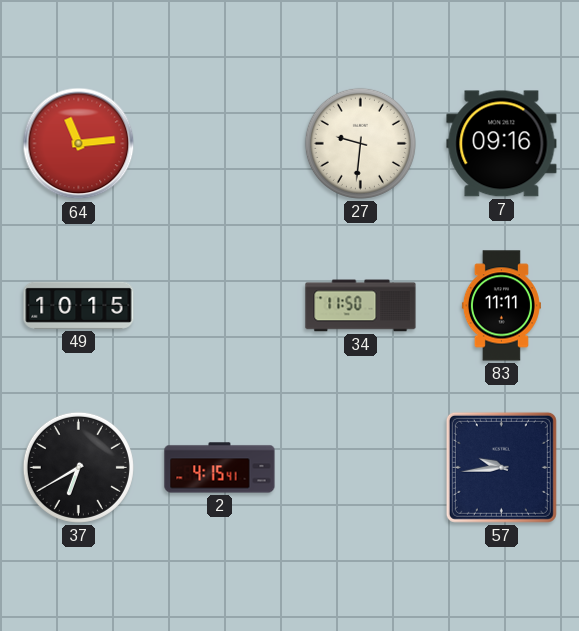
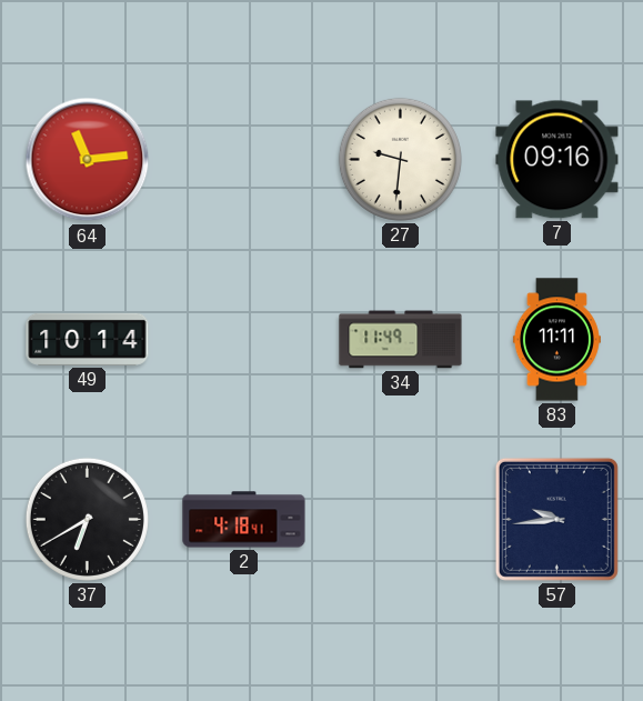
49: 10:15 -> 10:14 (88, 339)
34: 11:50 -> 11:49 (401, 340)
2: 4:15 -> 4:18 (244, 520)
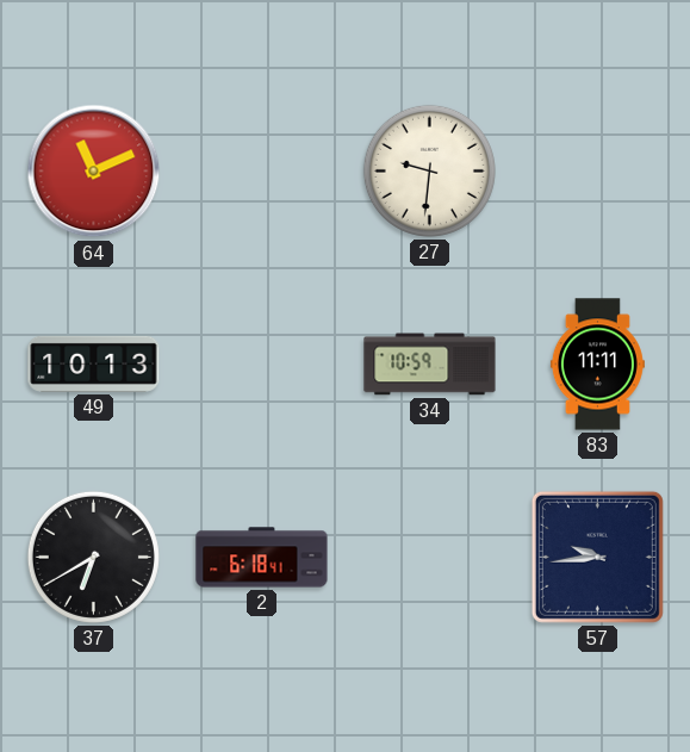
64: 11:14 -> 11:11 (94, 172)
7: 09:16 -> none (557, 160)
49: 10:14 -> 10:13 (94, 363)
34: 11:49 -> 10:59 (430, 365)
2: 4:18 -> 6:18 (262, 558)
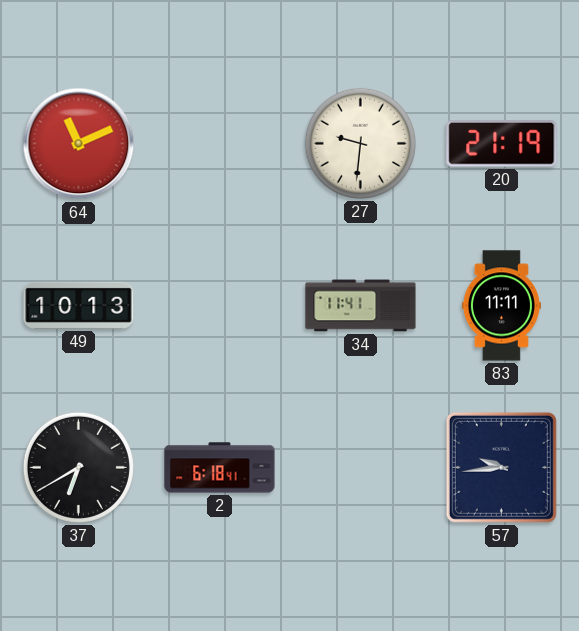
20: none -> 21:19 (502, 144)
34: 10:59 -> 11:41 (361, 306)
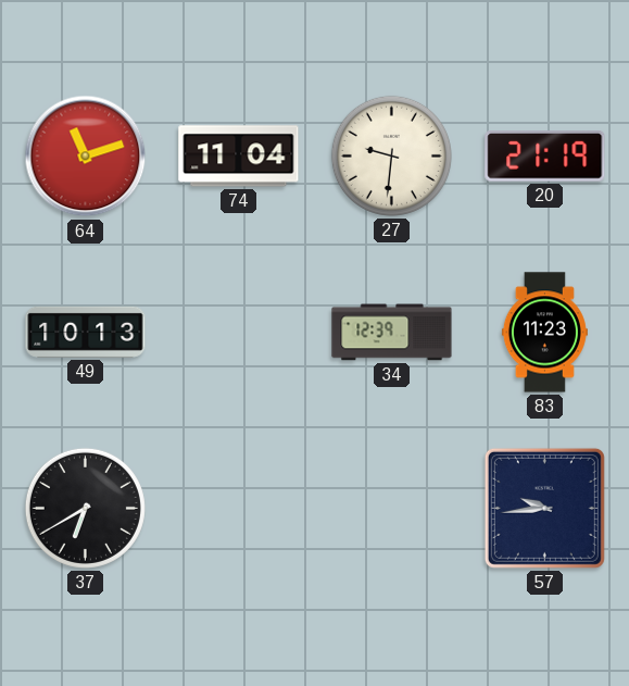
64: 11:11 -> 11:12 (86, 157)
74: none -> 11:04 (239, 157)
34: 11:41 -> 12:39 (392, 333)
83: 11:11 -> 11:23 (544, 333)
2: 6:18 -> none (220, 468)
